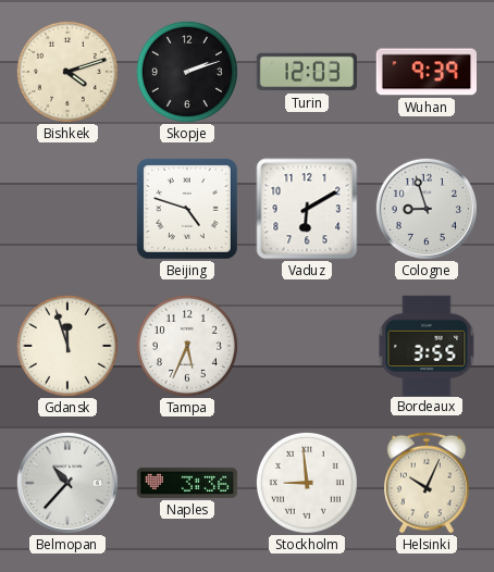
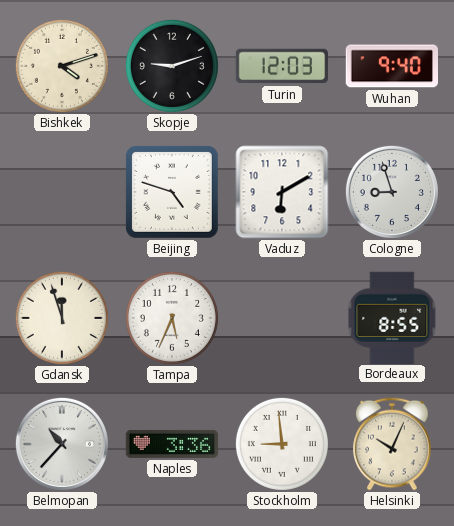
Skopje: 2:12 -> 9:12 (172, 66)
Wuhan: 9:39 -> 9:40 (392, 66)
Bordeaux: 3:55 -> 8:55 (392, 317)
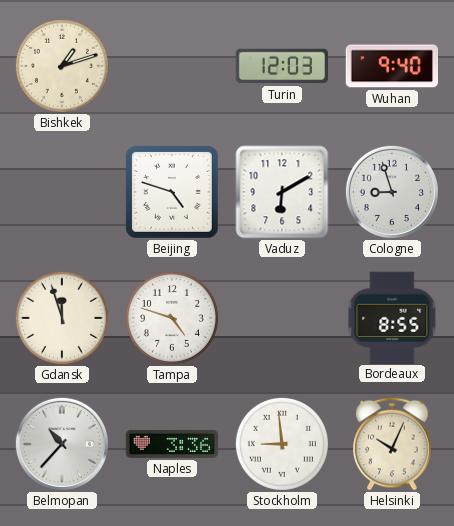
Bishkek: 4:12 -> 1:12 (62, 66)
Skopje: 9:12 -> none (172, 66)
Tampa: 5:34 -> 4:48 (172, 318)
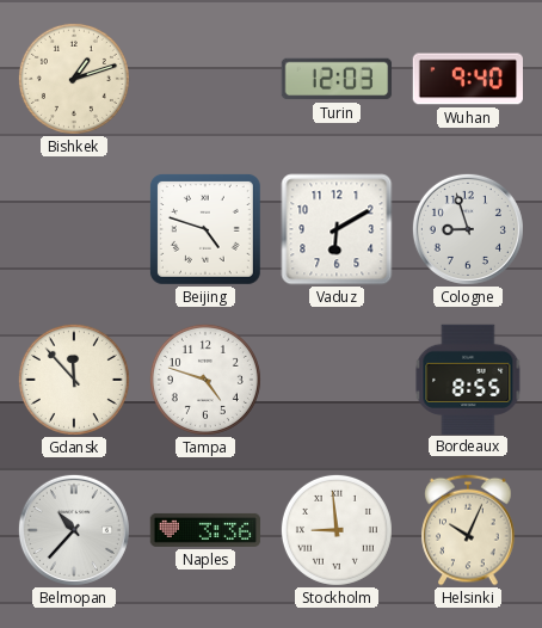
Gdansk: 11:57 -> 11:53 (74, 380)
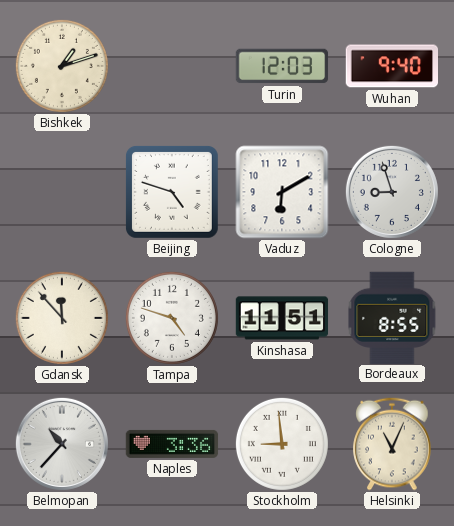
Kinshasa: none -> 11:51 (282, 318)
Helsinki: 10:04 -> 11:04 (392, 444)
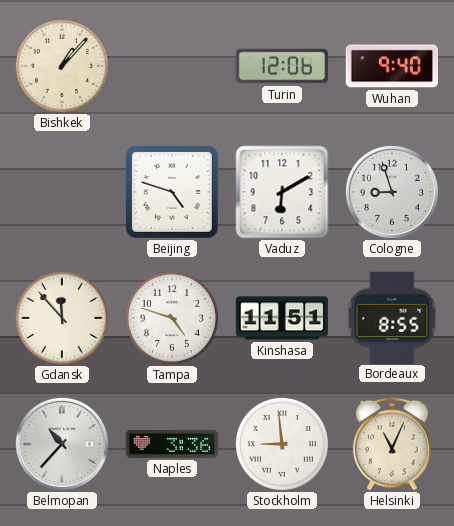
Bishkek: 1:12 -> 1:07 (62, 66)
Turin: 12:03 -> 12:06 (282, 66)
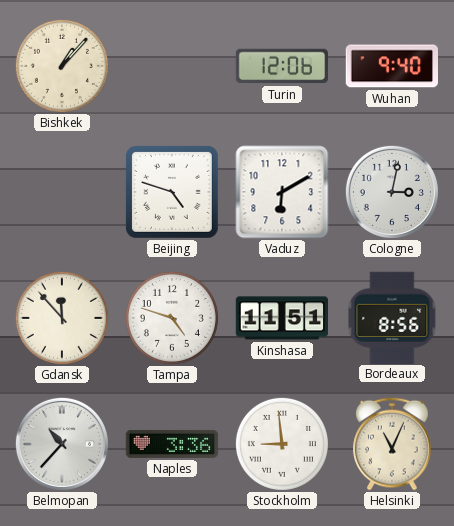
Cologne: 8:57 -> 3:02 (392, 192)
Bordeaux: 8:55 -> 8:56 (392, 317)
